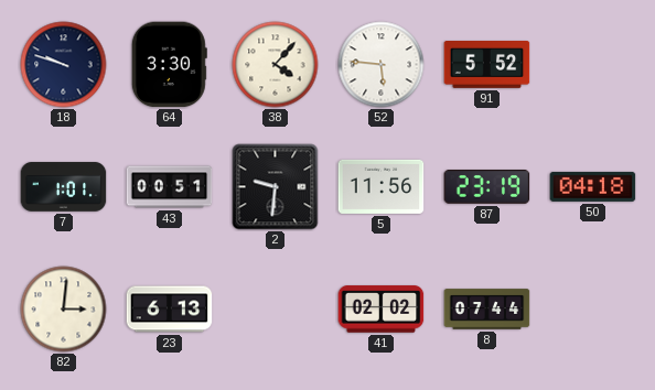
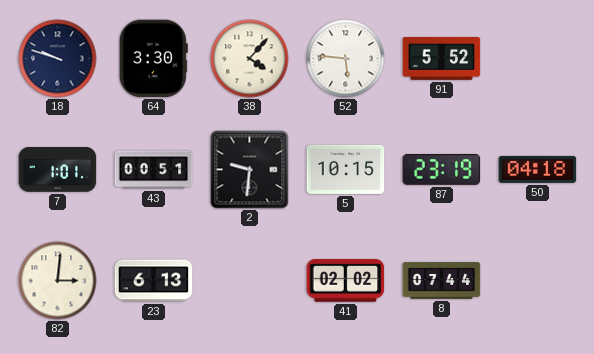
5: 11:56 -> 10:15 (346, 169)
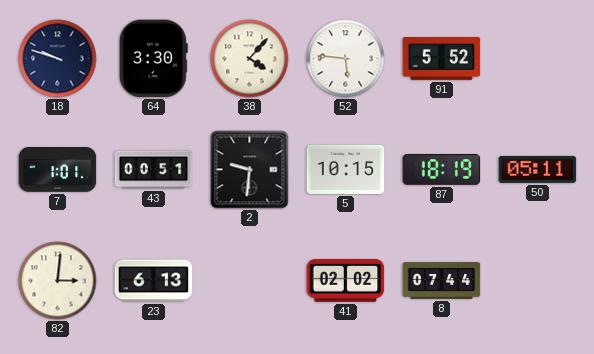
87: 23:19 -> 18:19 (442, 170)
50: 04:18 -> 05:11 (538, 169)
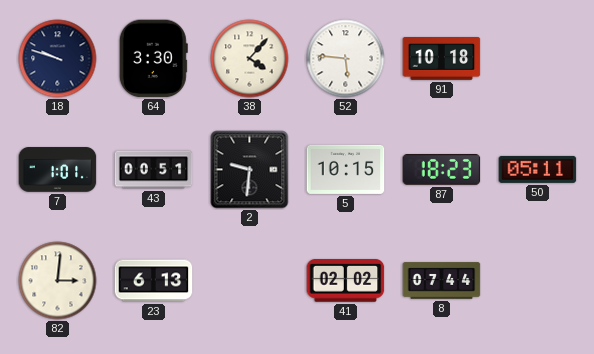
91: 5:52 -> 10:18 (442, 59)
87: 18:19 -> 18:23 (442, 170)
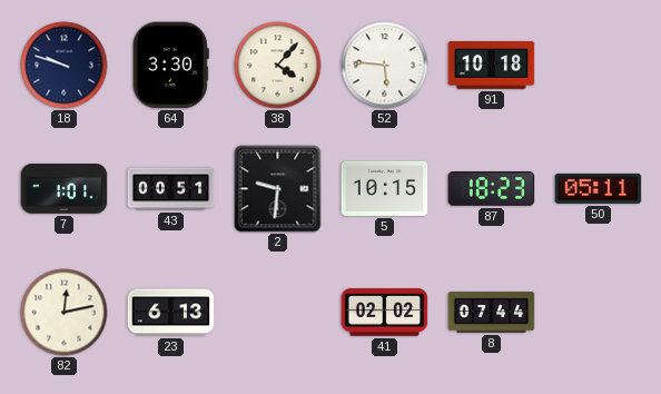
82: 3:01 -> 12:13 (65, 313)
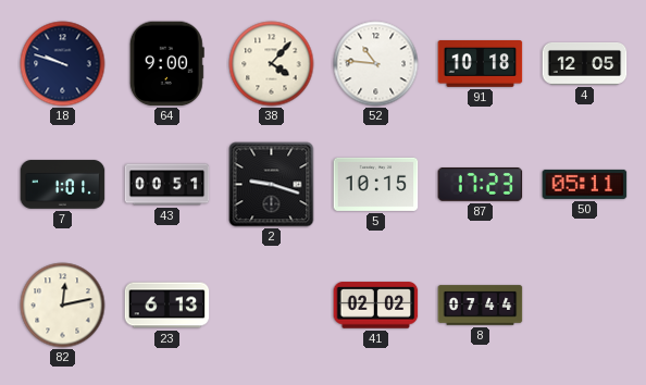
64: 3:30 -> 9:00 (166, 64)
52: 5:46 -> 10:46 (376, 64)
4: none -> 12:05 (585, 63)
2: 9:31 -> 9:18 (272, 185)
87: 18:23 -> 17:23 (481, 185)
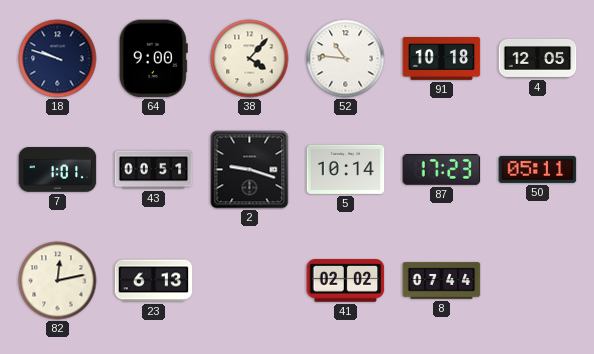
5: 10:15 -> 10:14 (346, 169)
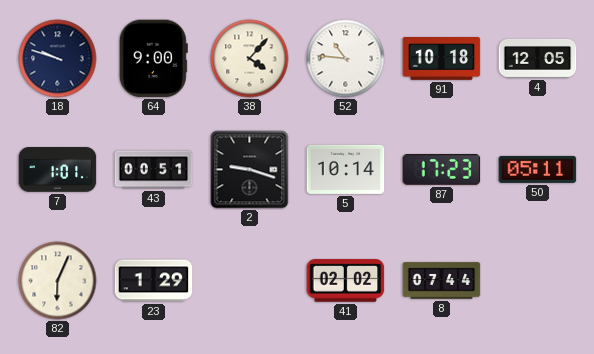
82: 12:13 -> 6:04 (58, 281)
23: 6:13 -> 1:29 (154, 281)
